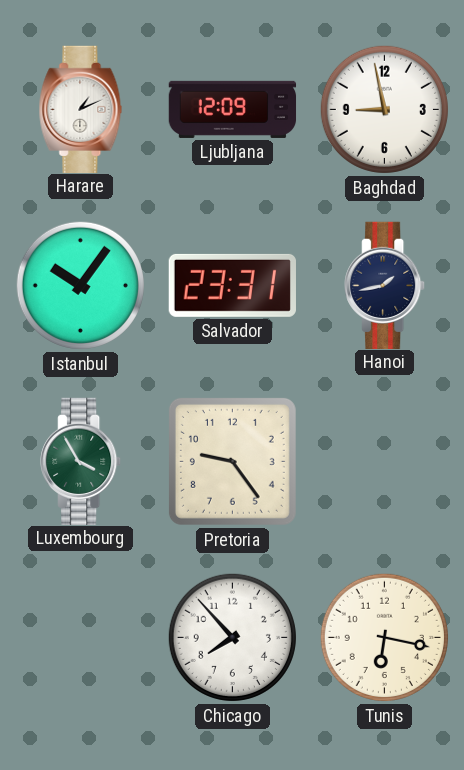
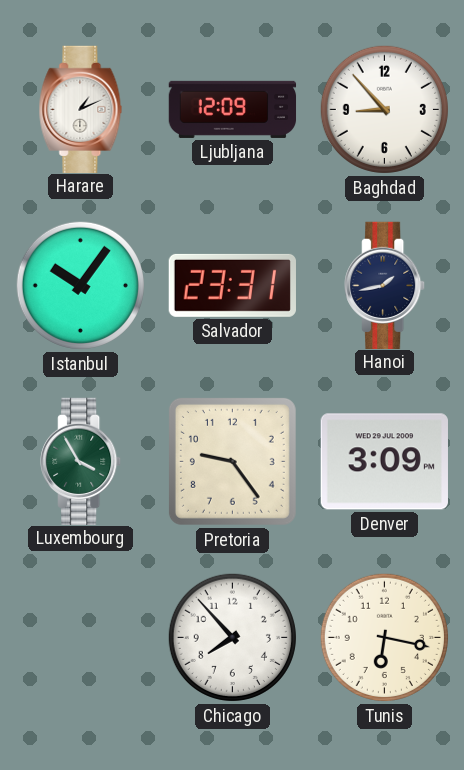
Baghdad: 8:58 -> 8:53 (384, 109)
Denver: none -> 3:09 (384, 462)
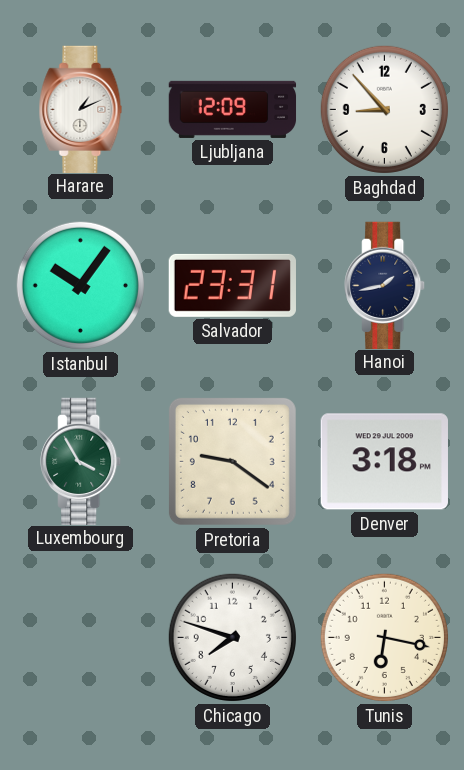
Pretoria: 9:24 -> 9:21 (232, 461)
Denver: 3:09 -> 3:18 (384, 462)
Chicago: 7:53 -> 7:48 (232, 637)
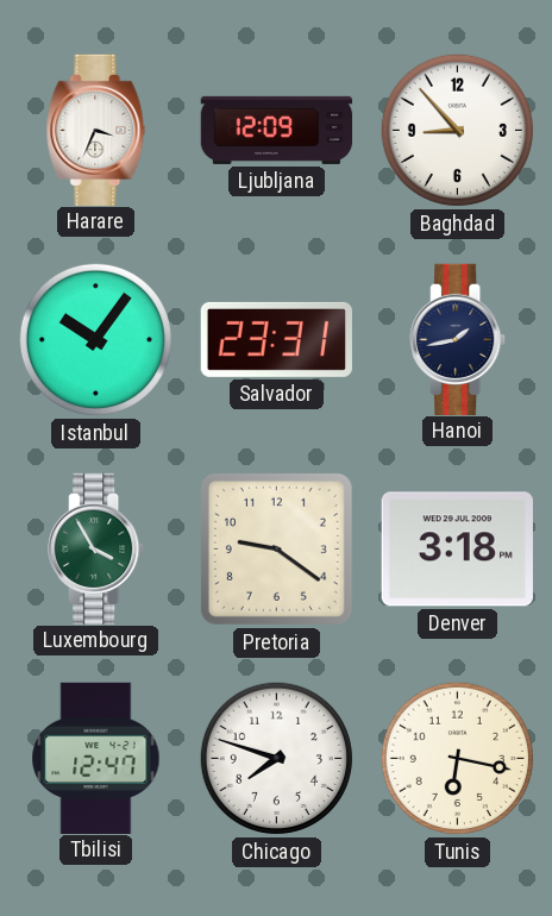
Harare: 1:11 -> 3:34 (96, 130)
Tbilisi: none -> 12:47 (96, 758)
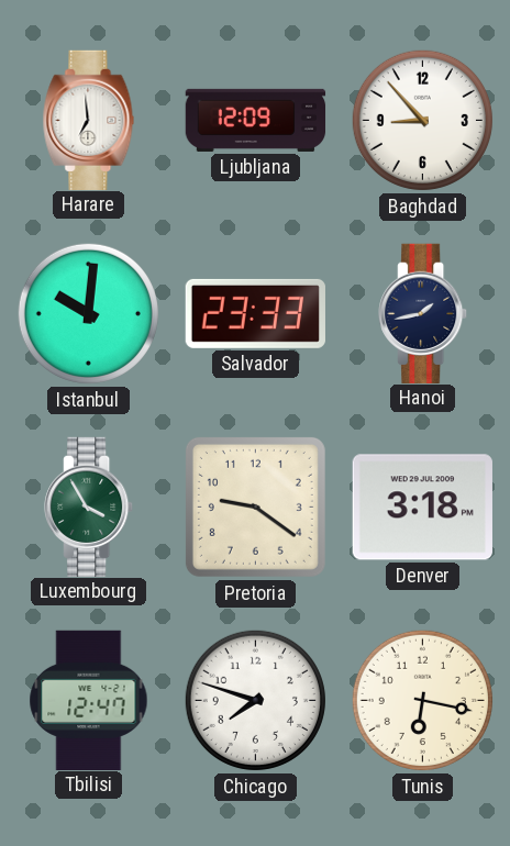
Harare: 3:34 -> 6:59 (89, 120)
Istanbul: 10:06 -> 10:01 (88, 313)
Salvador: 23:31 -> 23:33 (255, 313)
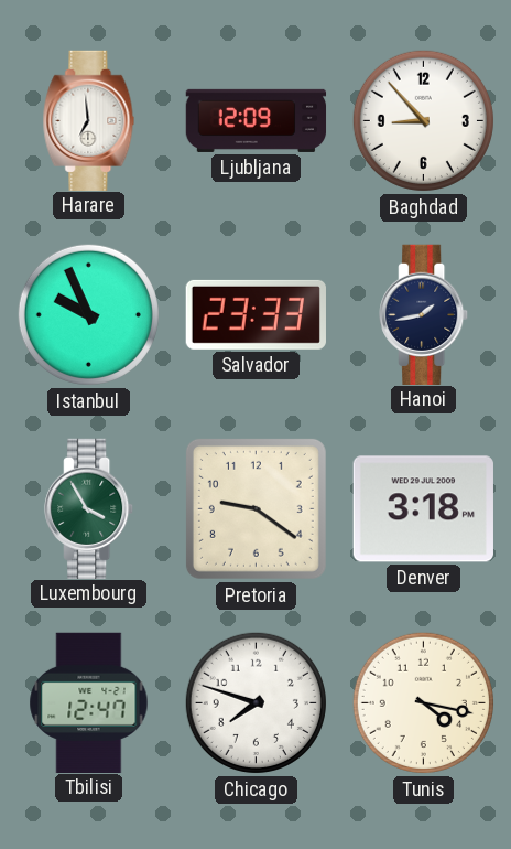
Istanbul: 10:01 -> 9:56 (88, 314)
Tunis: 6:17 -> 4:17 (423, 702)
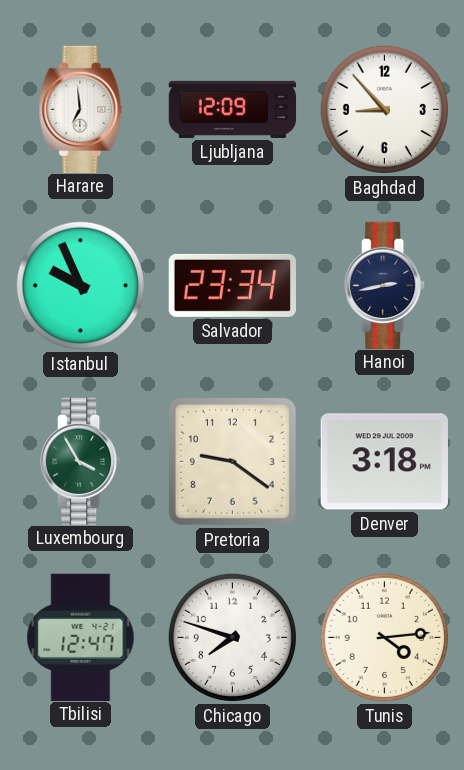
Salvador: 23:33 -> 23:34 (232, 285)
Hanoi: 1:43 -> 2:43 (385, 285)
Tunis: 4:17 -> 4:14 (384, 637)
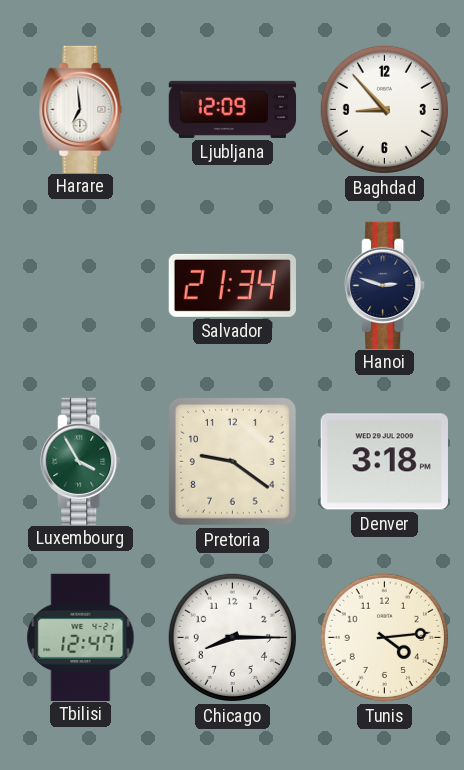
Istanbul: 9:56 -> none (80, 285)
Salvador: 23:34 -> 21:34 (232, 285)
Hanoi: 2:43 -> 2:48 (385, 285)
Chicago: 7:48 -> 8:15 (232, 637)
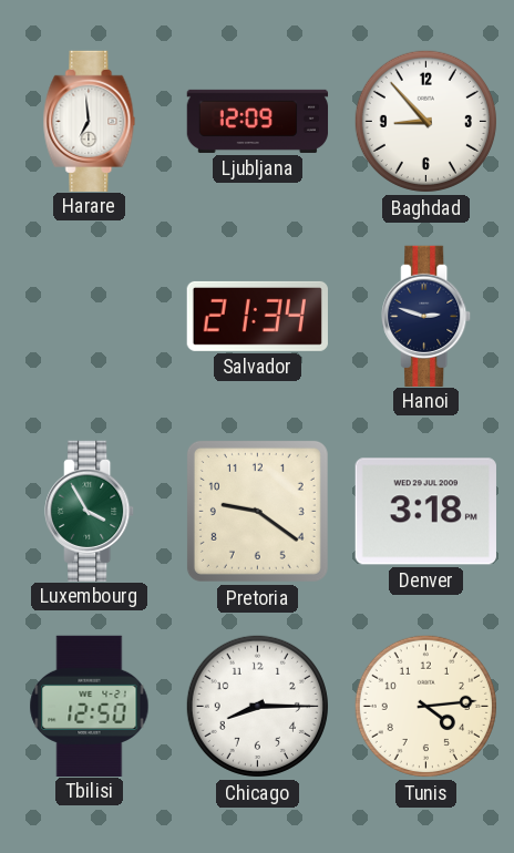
Tbilisi: 12:47 -> 12:50 (90, 706)
